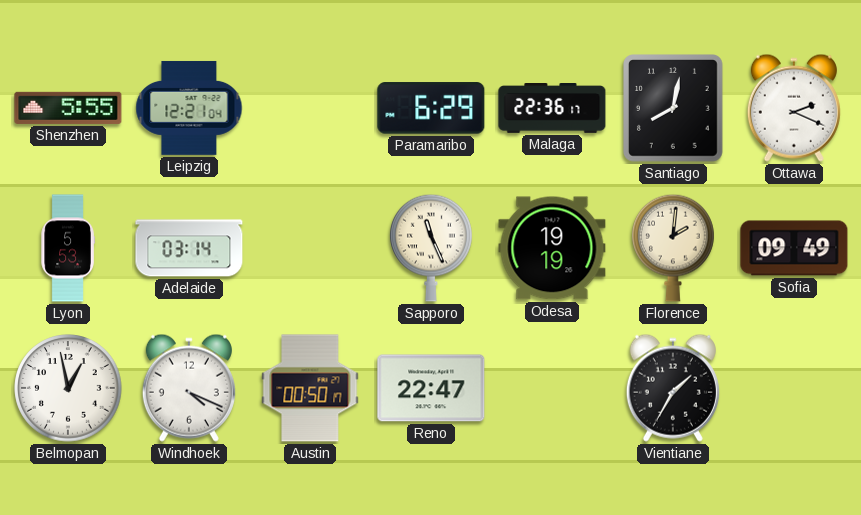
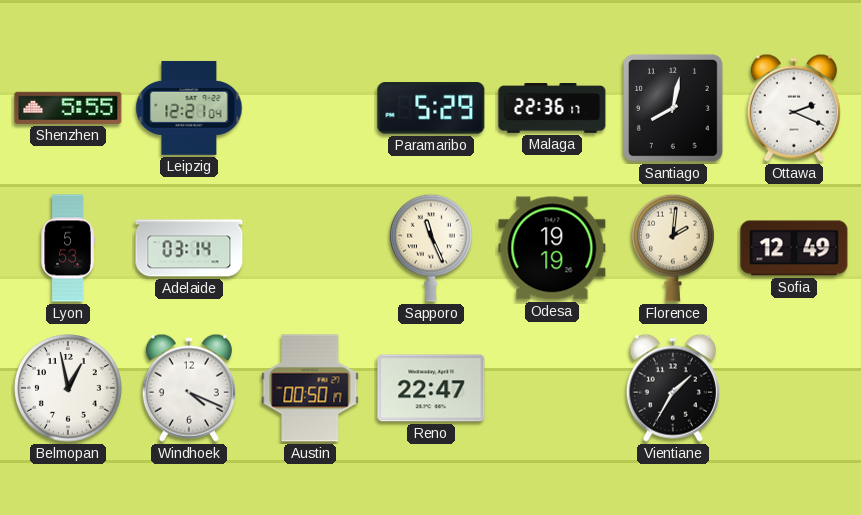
Paramaribo: 6:29 -> 5:29 (431, 108)
Sofia: 09:49 -> 12:49 (794, 248)
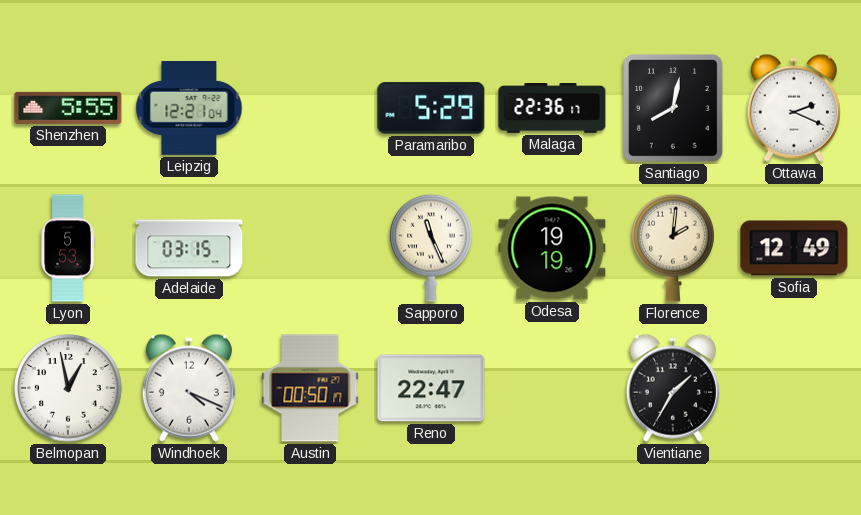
Adelaide: 03:14 -> 03:15 (189, 248)
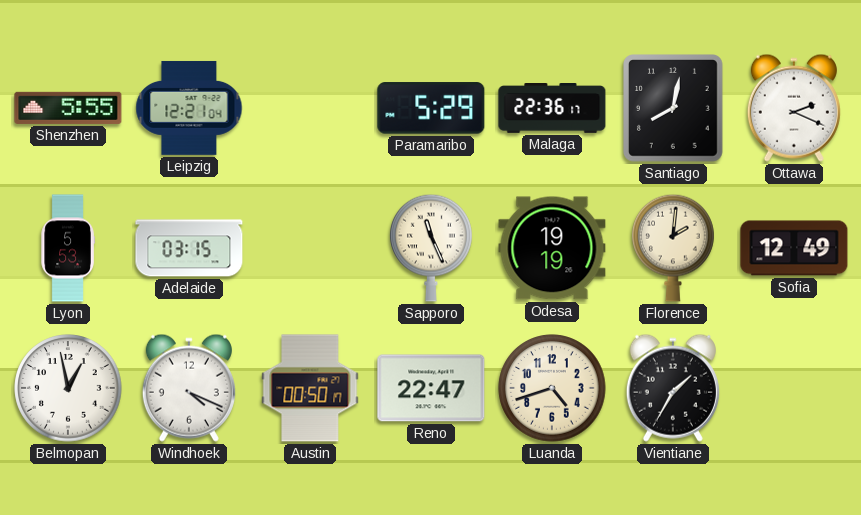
Luanda: none -> 4:42 (552, 388)
